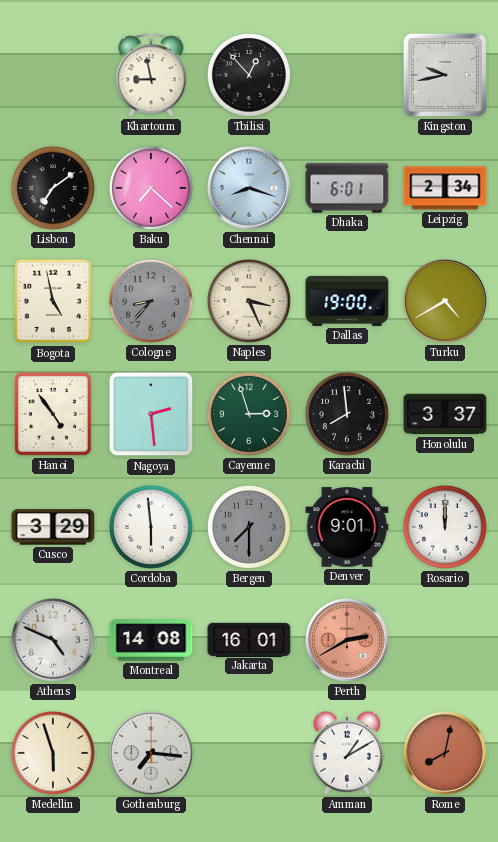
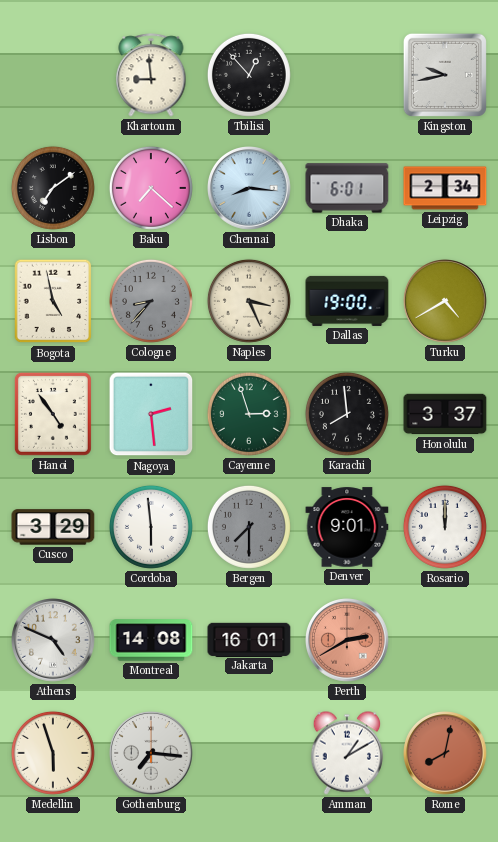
Khartoum: 8:58 -> 8:59 (151, 75)
Chennai: 8:18 -> 8:16 (250, 189)
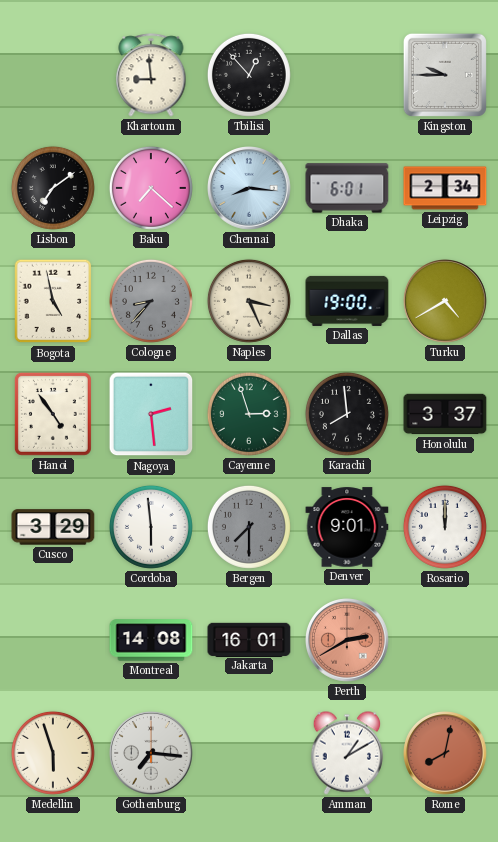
Kingston: 9:43 -> 9:45 (445, 75)
Athens: 4:49 -> none (54, 641)
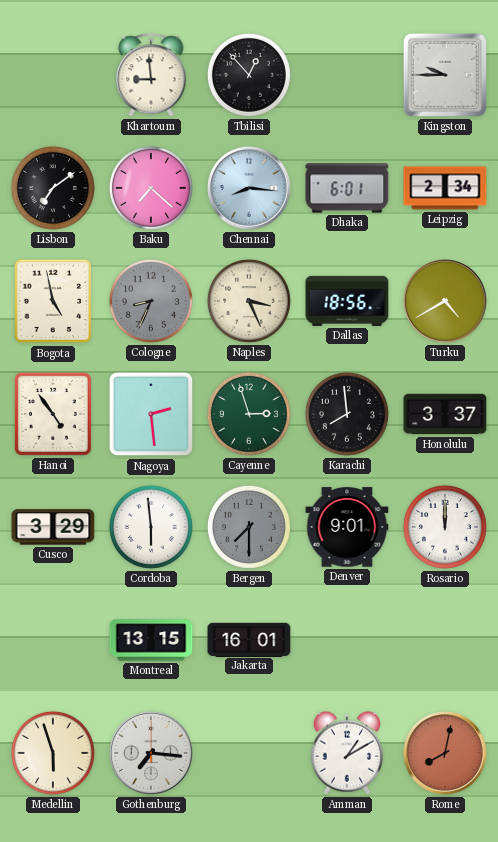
Cologne: 8:37 -> 8:34 (151, 301)
Dallas: 19:00 -> 18:56 (347, 301)
Montreal: 14:08 -> 13:15 (151, 640)
Perth: 2:40 -> none (348, 641)
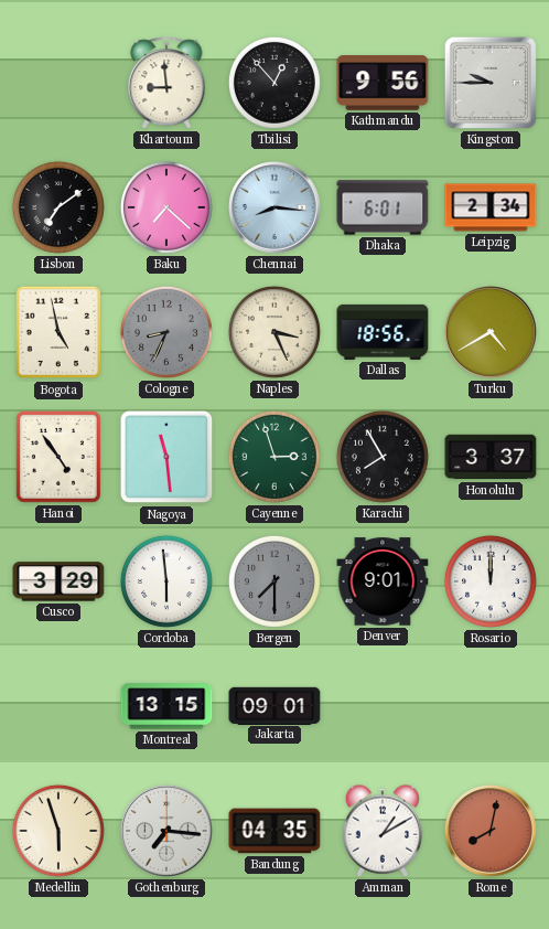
Kathmandu: none -> 9:56 (383, 83)
Nagoya: 2:29 -> 11:29 (166, 457)
Karachi: 7:59 -> 7:55 (383, 457)
Jakarta: 16:01 -> 09:01 (274, 705)
Bandung: none -> 04:35 (274, 831)
